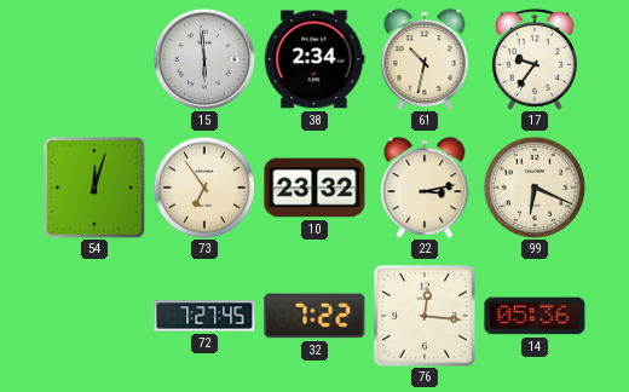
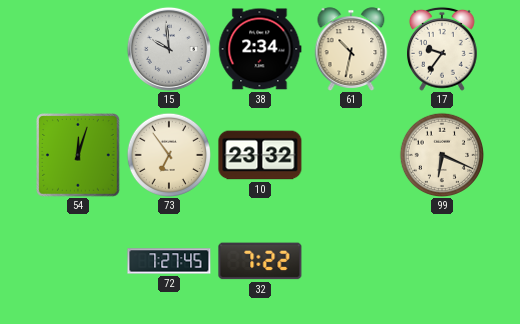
15: 5:59 -> 9:59 (169, 49)
22: 3:13 -> none (425, 188)
76: 12:16 -> none (425, 316)
14: 05:36 -> none (535, 316)
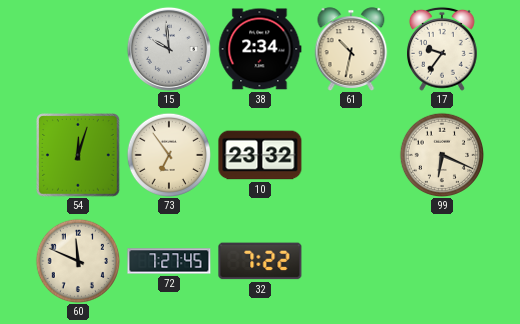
60: none -> 11:49 (77, 260)
